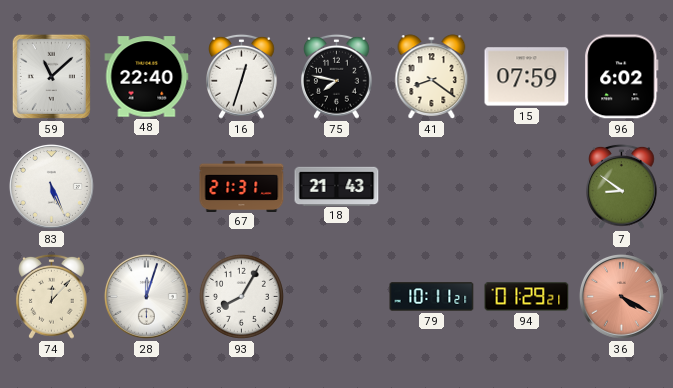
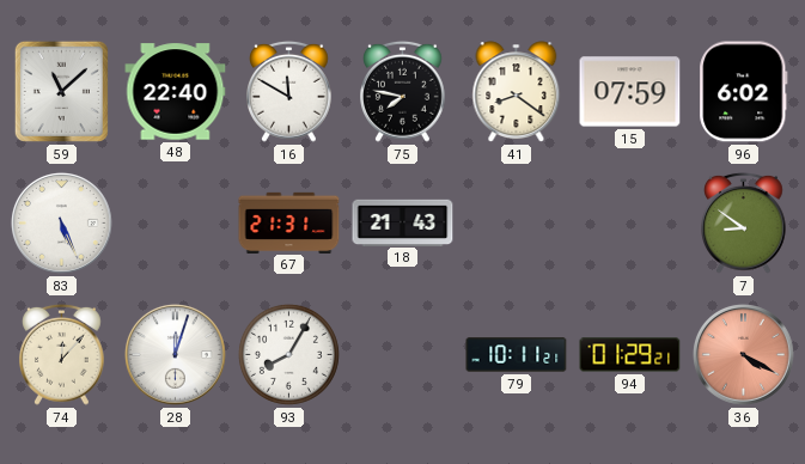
16: 12:33 -> 11:50 (289, 91)
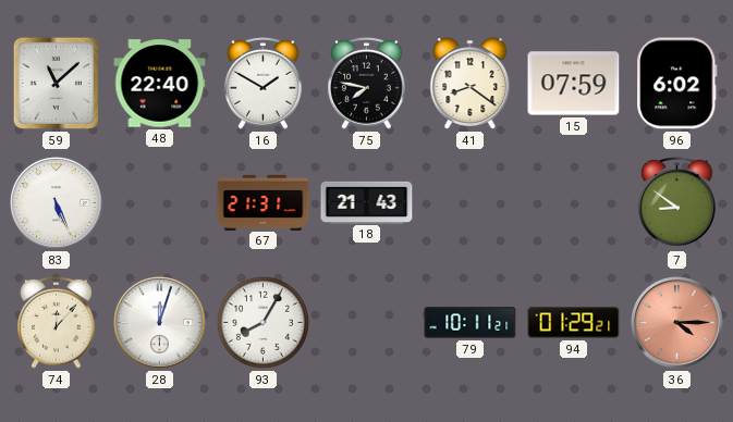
16: 11:50 -> 1:50 (264, 83)
36: 4:20 -> 4:15 (676, 322)
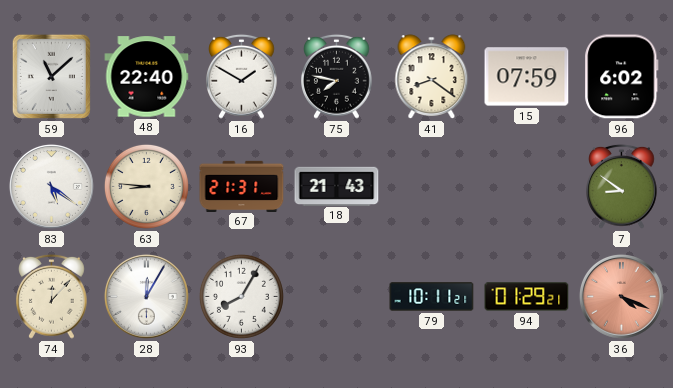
83: 5:26 -> 5:21 (51, 186)
63: none -> 8:46 (146, 186)
28: 12:03 -> 12:05 (146, 296)
36: 4:15 -> 4:19 (621, 296)
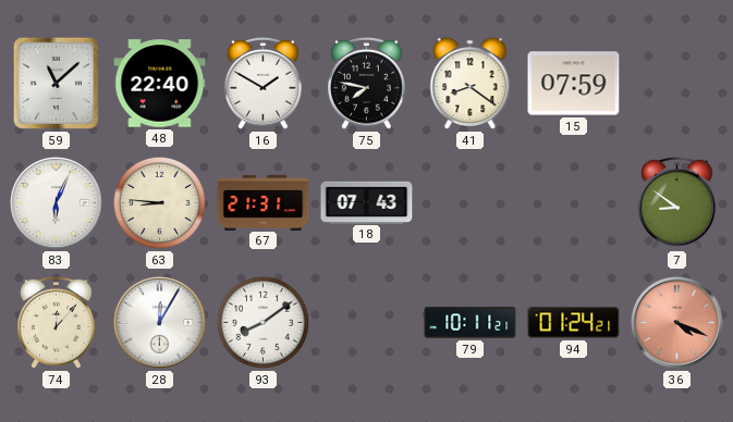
96: 6:02 -> none (622, 77)
83: 5:21 -> 6:04 (56, 202)
18: 21:43 -> 07:43 (367, 202)
93: 8:05 -> 8:09 (262, 322)
94: 01:29 -> 01:24 (574, 323)
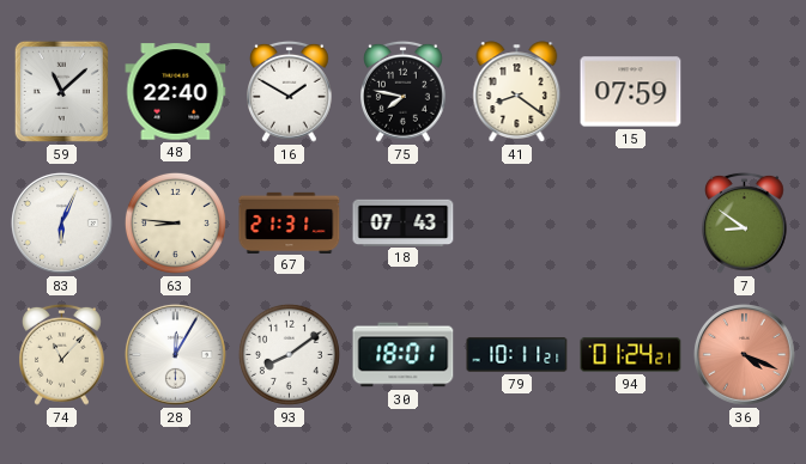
74: 12:07 -> 11:07 (62, 354)
30: none -> 18:01 (404, 355)
